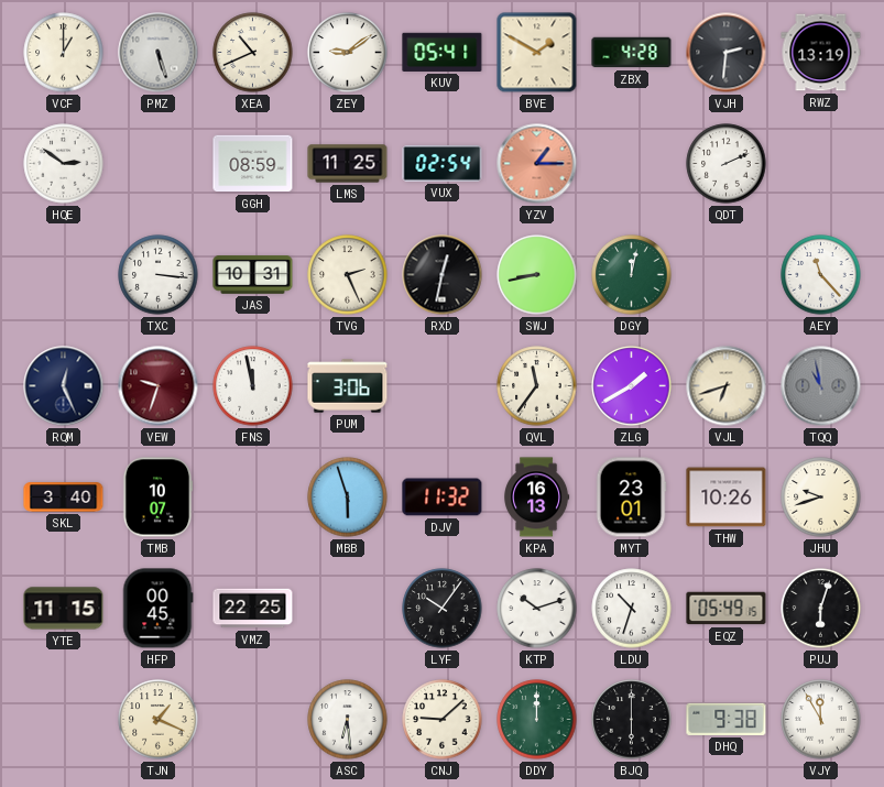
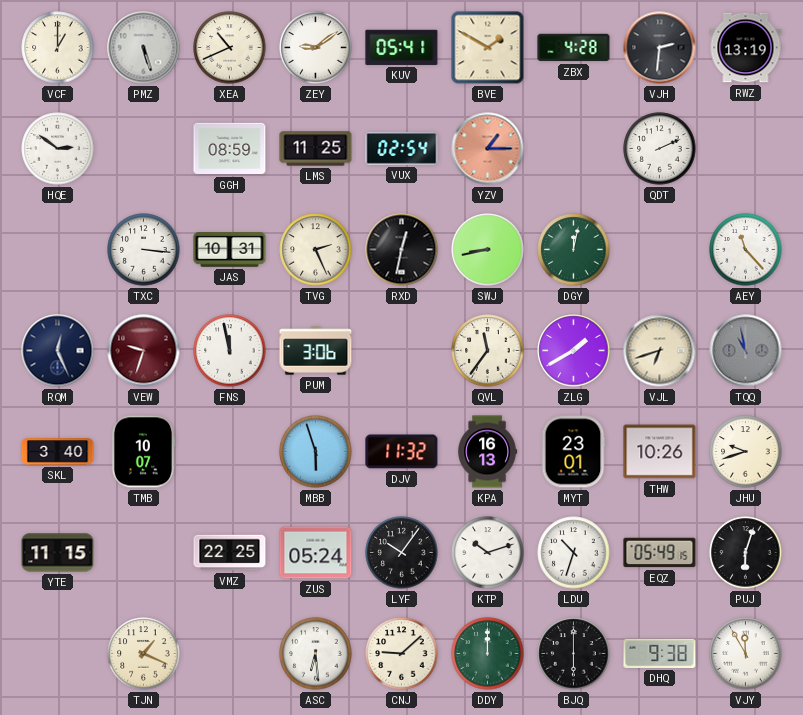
HFP: 00:45 -> none (157, 609)
ZUS: none -> 05:24 (316, 553)
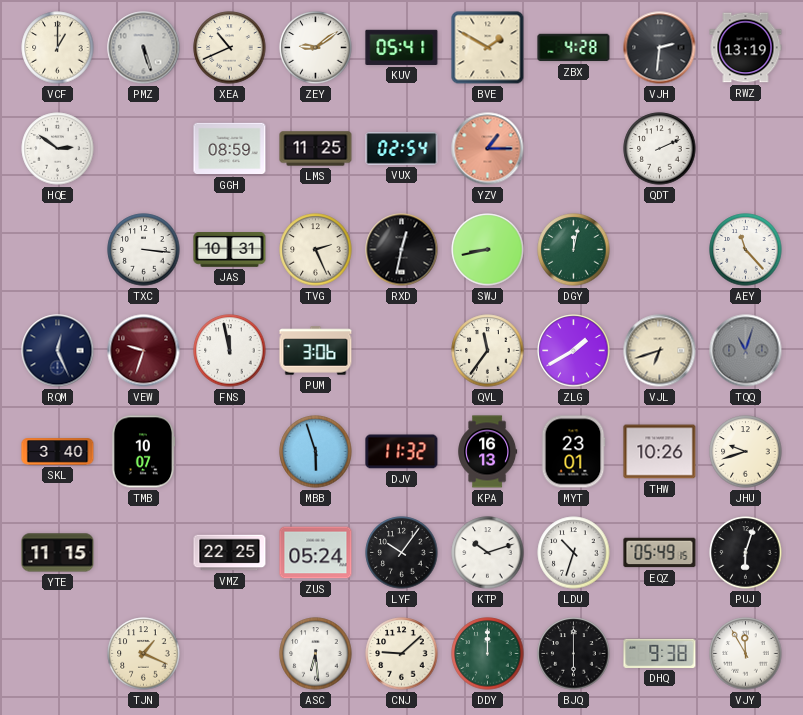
TQQ: 10:58 -> 11:03 (746, 351)
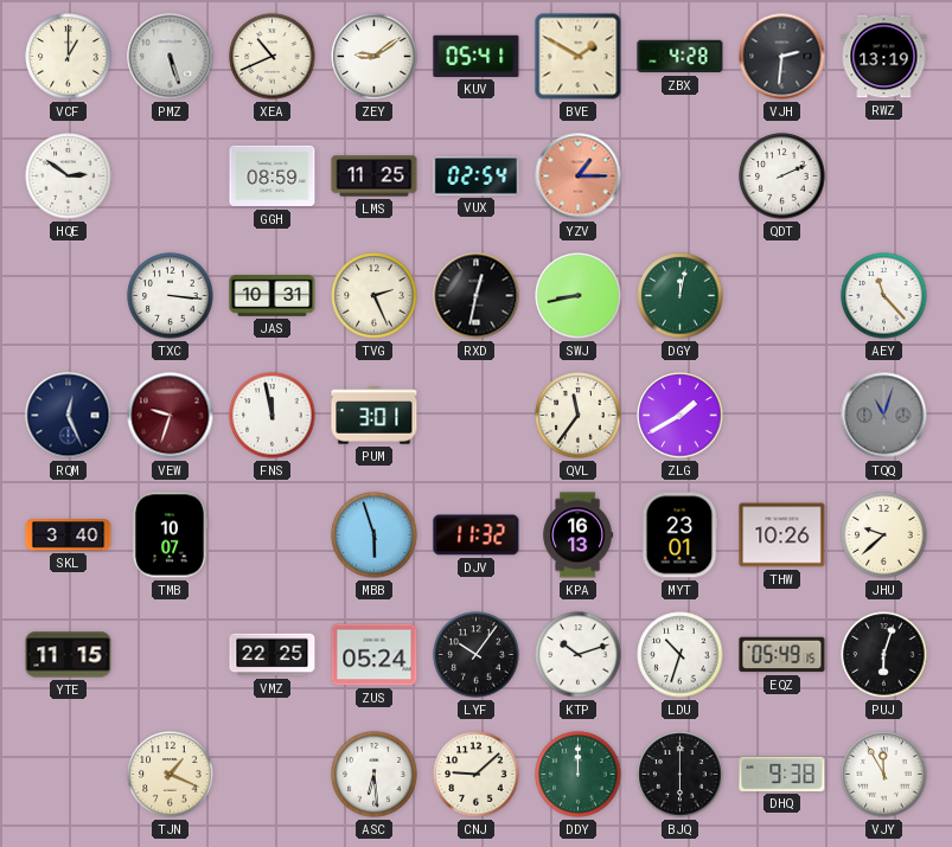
PUM: 3:06 -> 3:01 (375, 416)
VJL: 6:42 -> none (660, 351)
JHU: 9:42 -> 9:38 (884, 535)
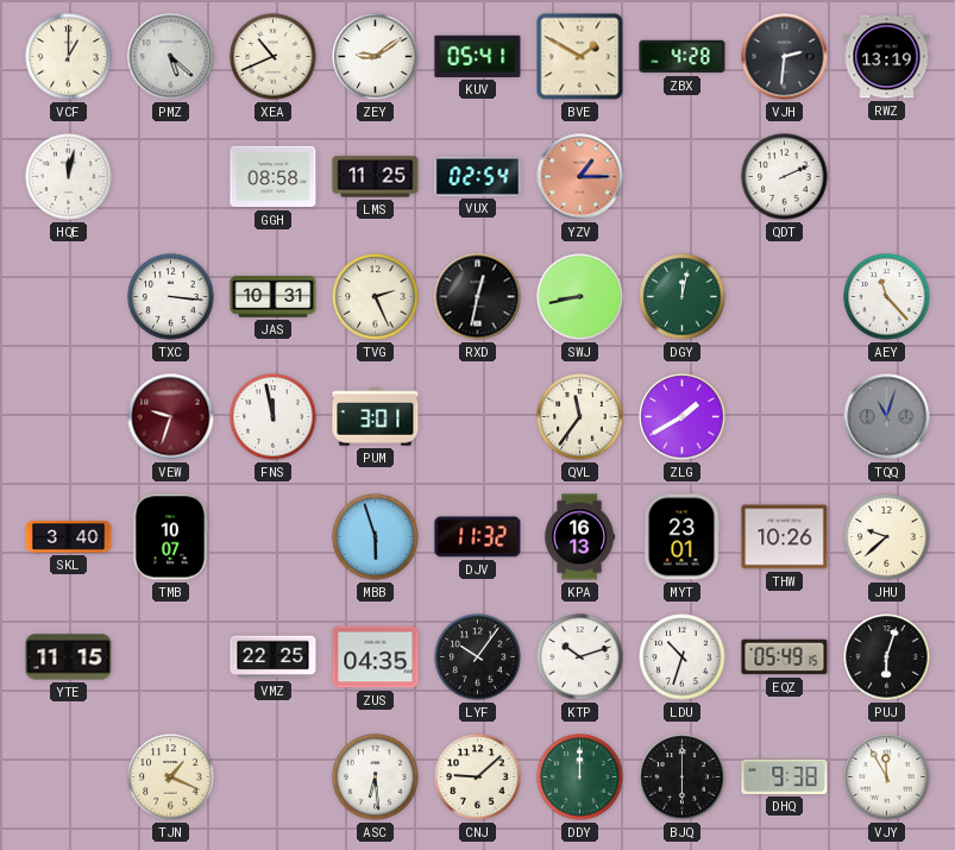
PMZ: 5:27 -> 5:22 (171, 57)
HQE: 2:51 -> 12:02 (69, 177)
GGH: 08:59 -> 08:58 (274, 177)
RQM: 12:26 -> none (69, 416)
ZUS: 05:24 -> 04:35 (376, 657)
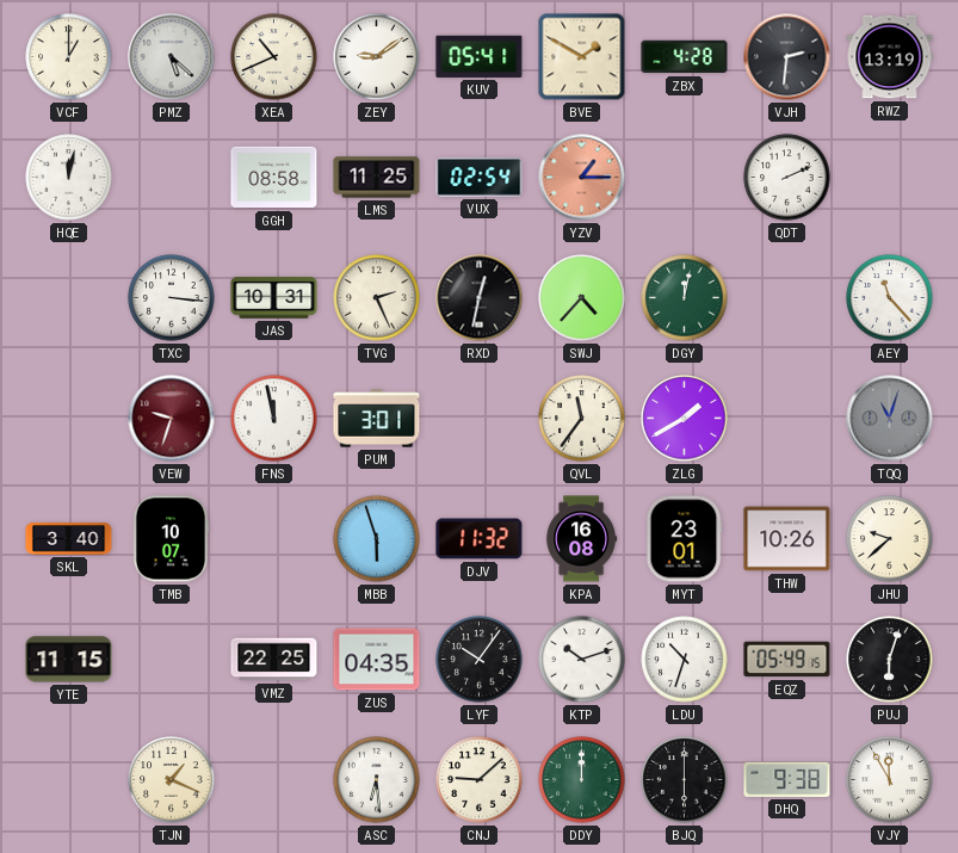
SWJ: 8:43 -> 4:37 (582, 298)
KPA: 16:13 -> 16:08 (582, 539)
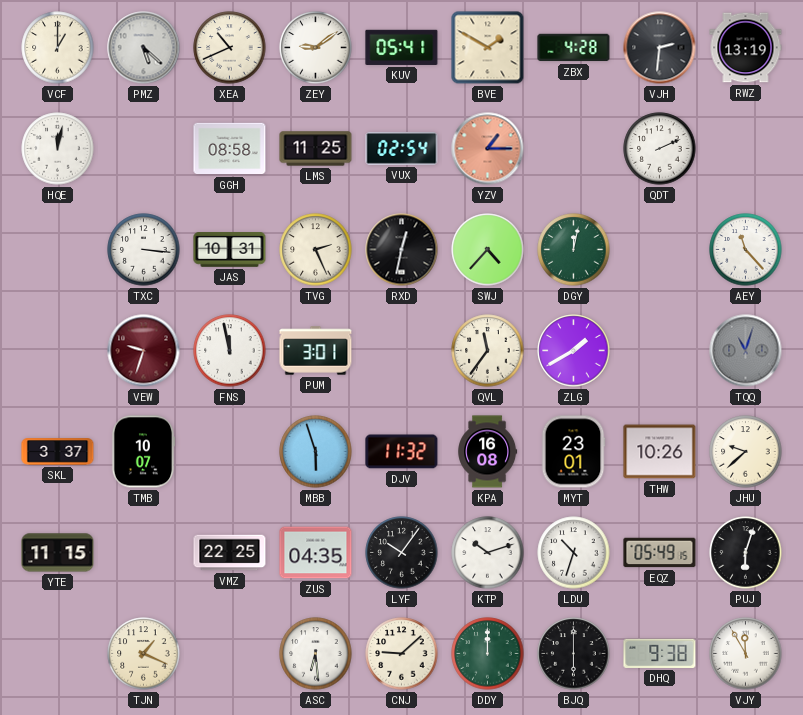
SKL: 3:40 -> 3:37 (58, 452)
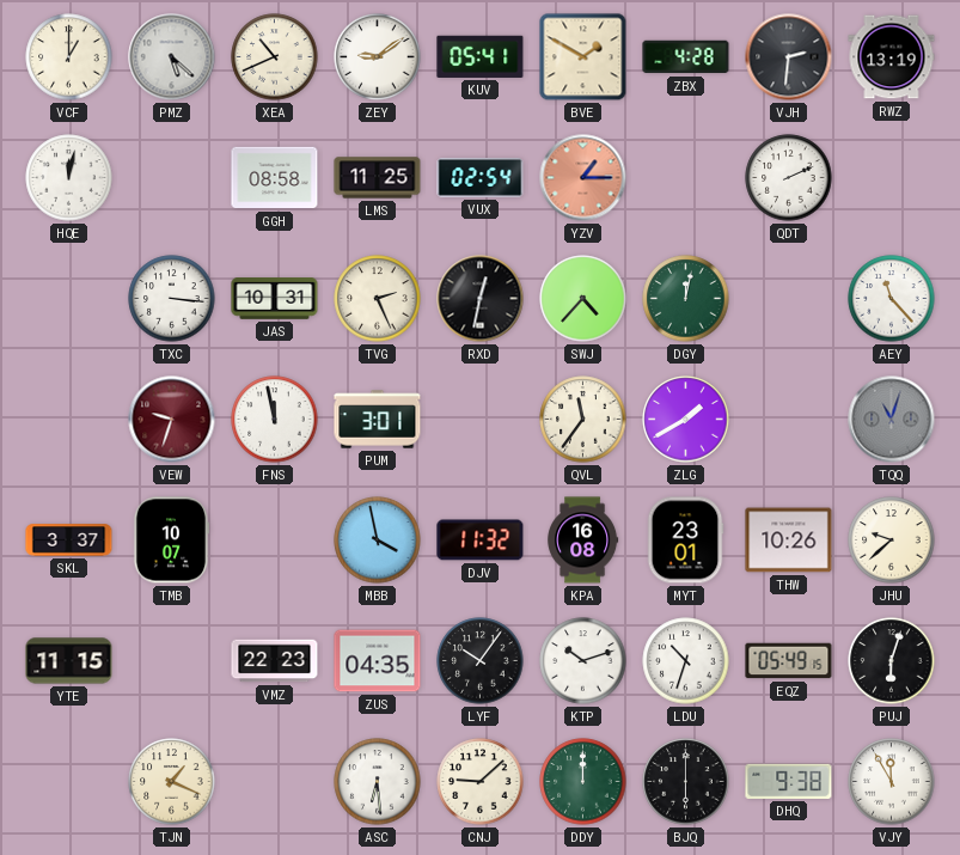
MBB: 5:57 -> 3:58 (378, 541)
VMZ: 22:25 -> 22:23 (275, 661)
